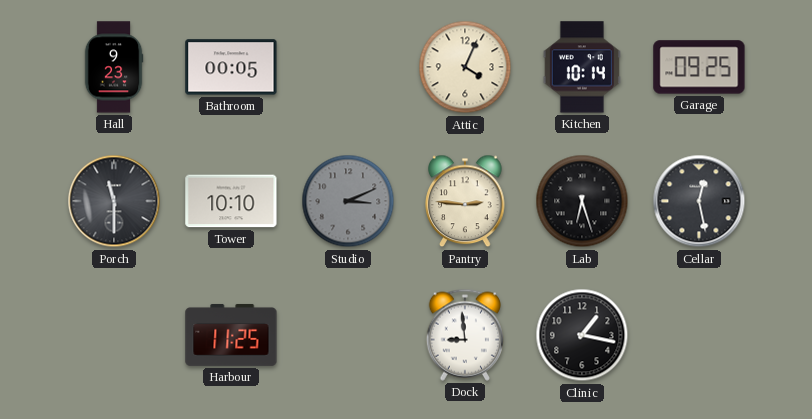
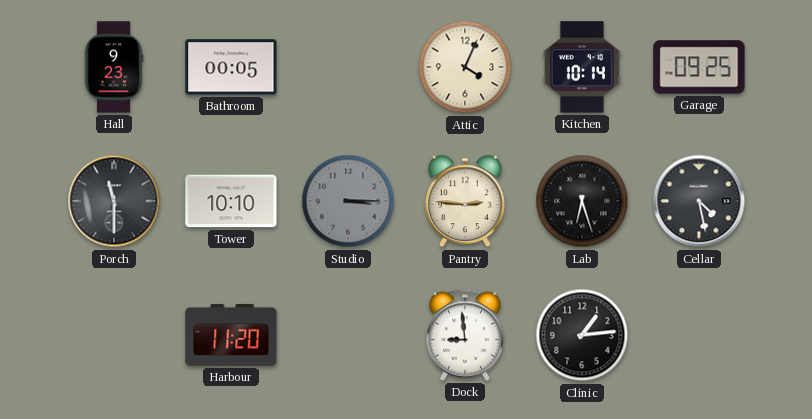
Studio: 3:11 -> 3:15 (348, 201)
Cellar: 12:28 -> 4:28 (699, 201)
Harbour: 11:25 -> 11:20 (231, 335)
Clinic: 1:17 -> 1:14 (582, 335)
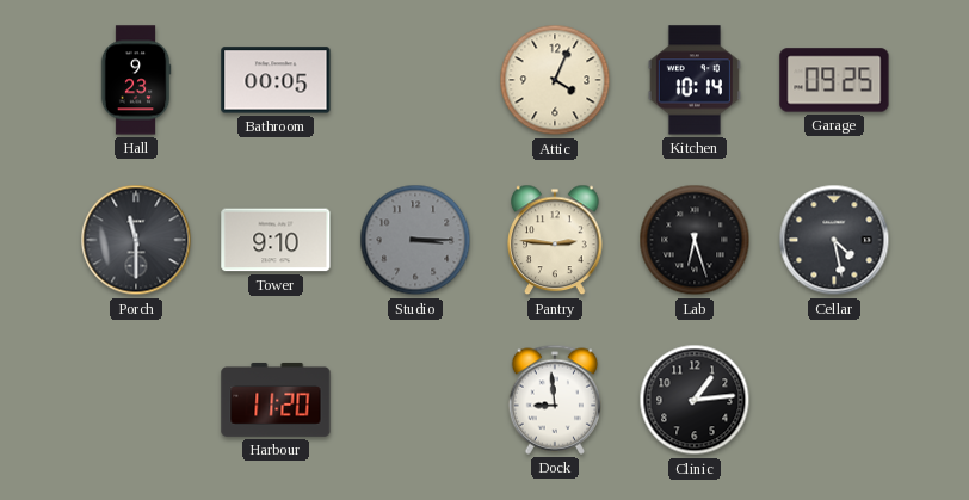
Tower: 10:10 -> 9:10 (276, 240)
